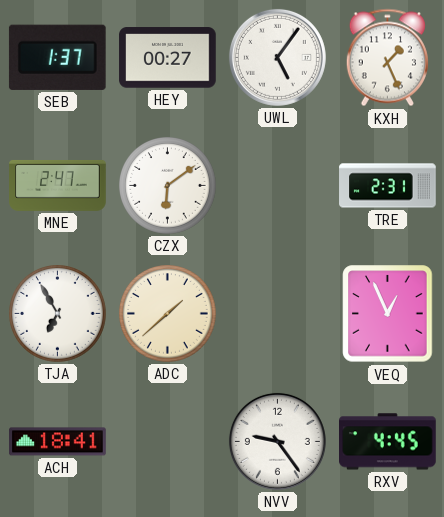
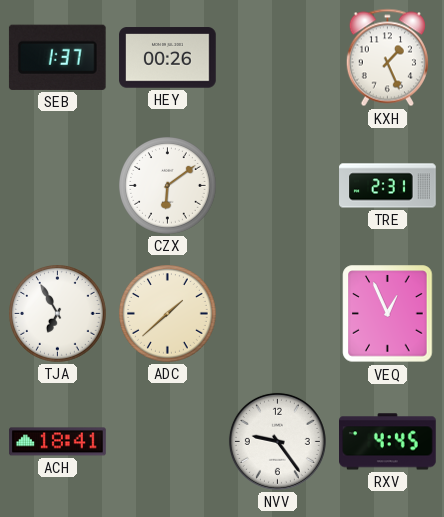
HEY: 00:27 -> 00:26 (168, 58)
UWL: 5:06 -> none (277, 57)
MNE: 2:47 -> none (58, 185)
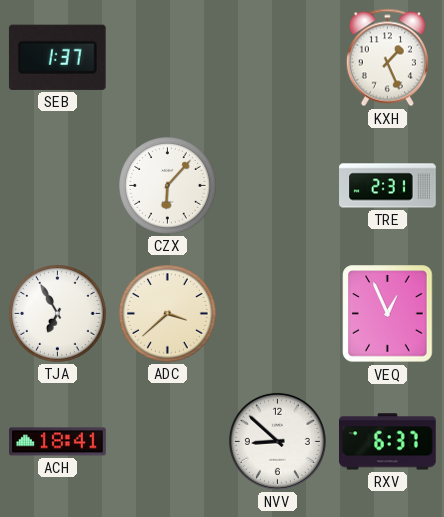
HEY: 00:26 -> none (168, 58)
CZX: 6:09 -> 6:07 (168, 186)
ADC: 1:38 -> 3:38 (168, 314)
NVV: 9:24 -> 8:52 (277, 441)
RXV: 4:45 -> 6:37 (388, 442)
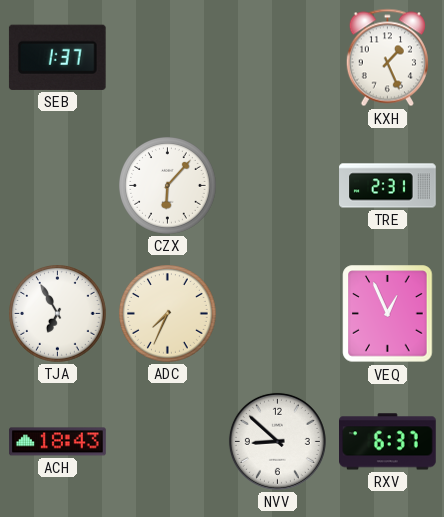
ADC: 3:38 -> 7:34 (168, 314)
ACH: 18:41 -> 18:43 (58, 442)
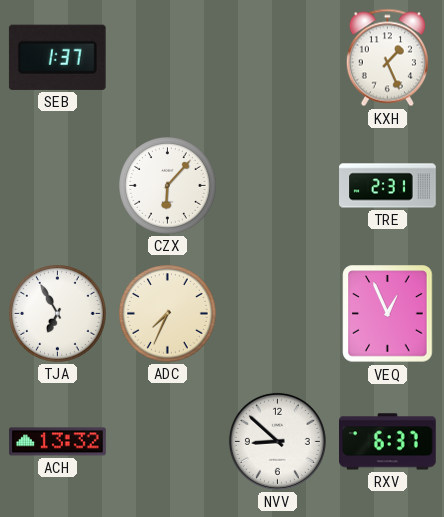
ACH: 18:43 -> 13:32 (58, 442)
